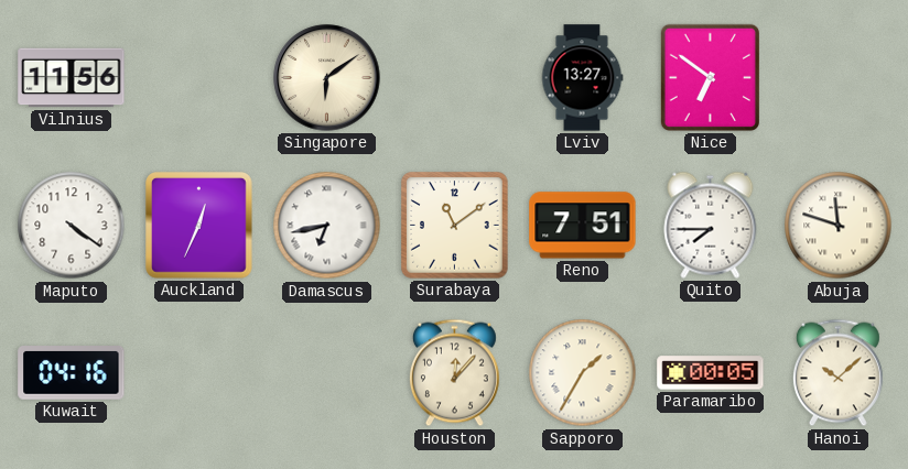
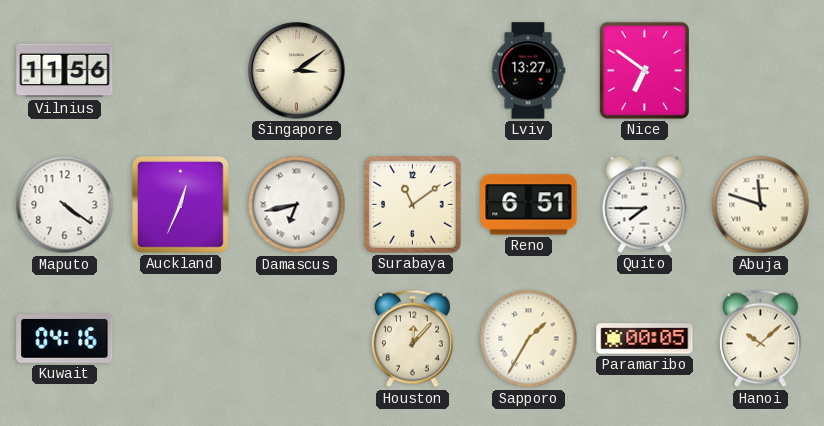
Singapore: 6:09 -> 3:09 (297, 71)
Reno: 7:51 -> 6:51 (529, 205)
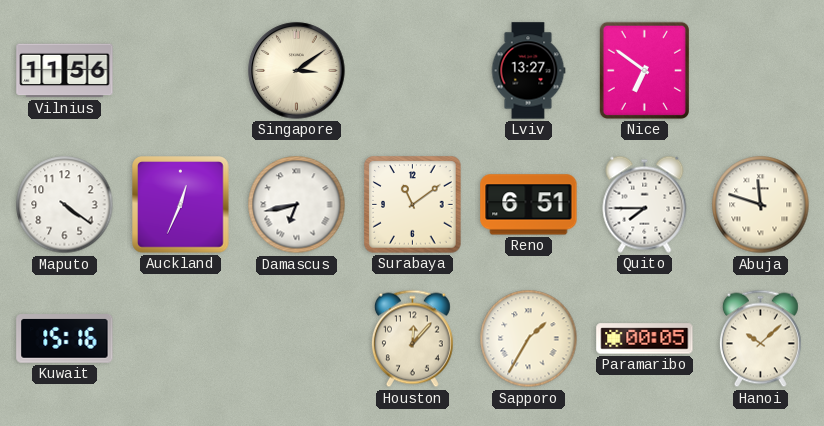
Kuwait: 04:16 -> 15:16 (65, 339)
